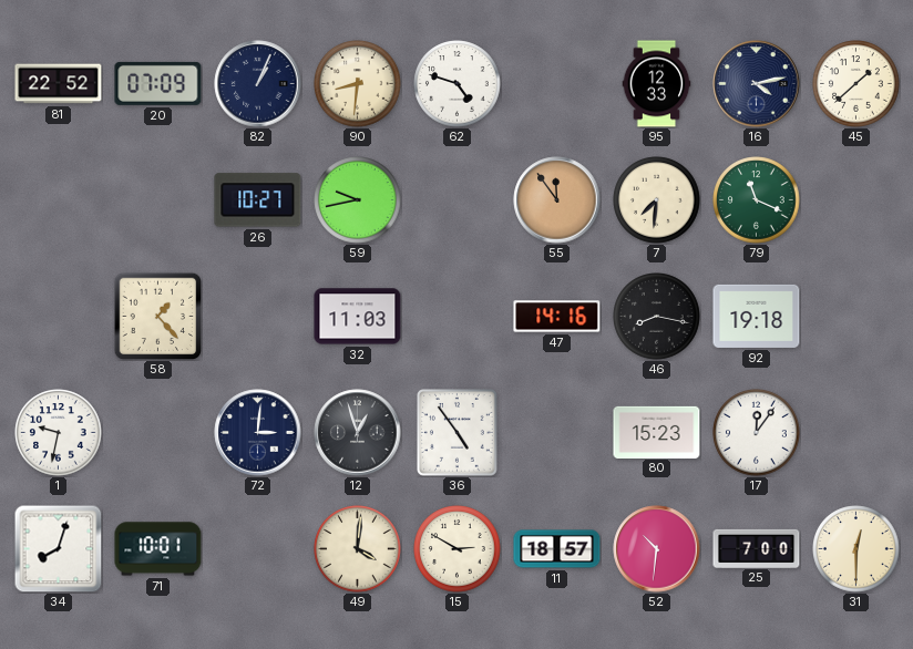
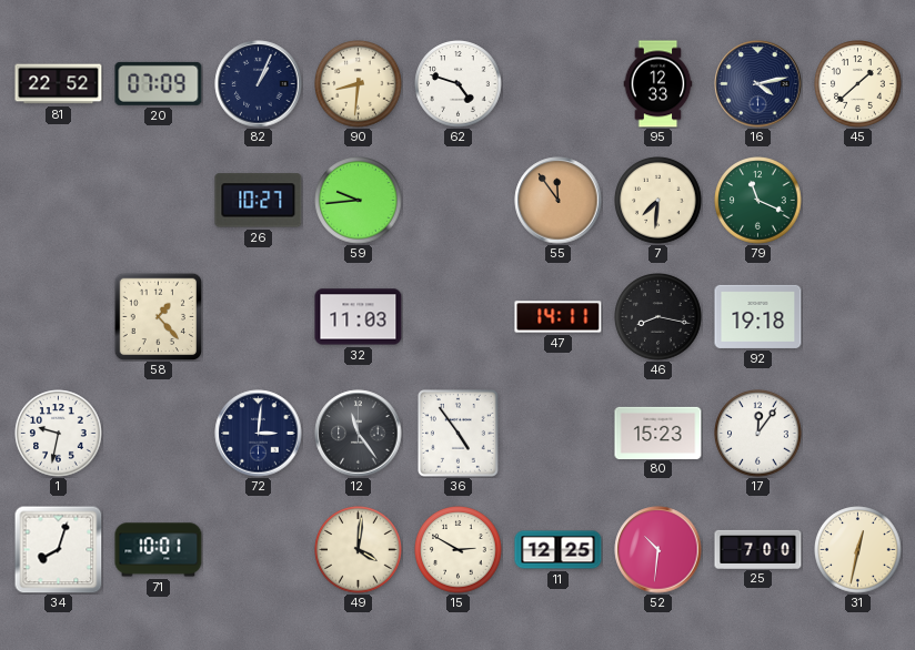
59: 9:43 -> 9:44 (359, 201)
47: 14:16 -> 14:11 (559, 317)
12: 12:57 -> 11:24 (359, 434)
11: 18:57 -> 12:25 (559, 550)
31: 12:30 -> 12:32 (858, 550)
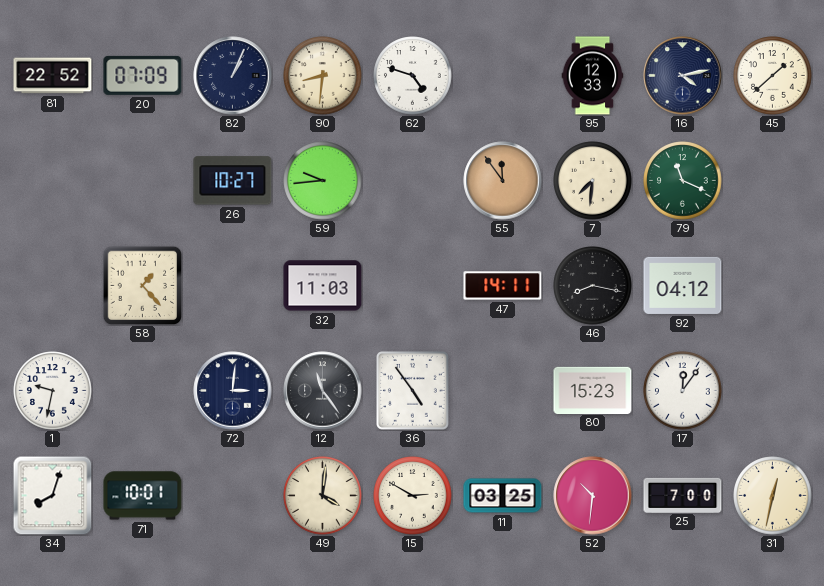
92: 19:18 -> 04:12 (683, 285)
11: 12:25 -> 03:25 (503, 496)
